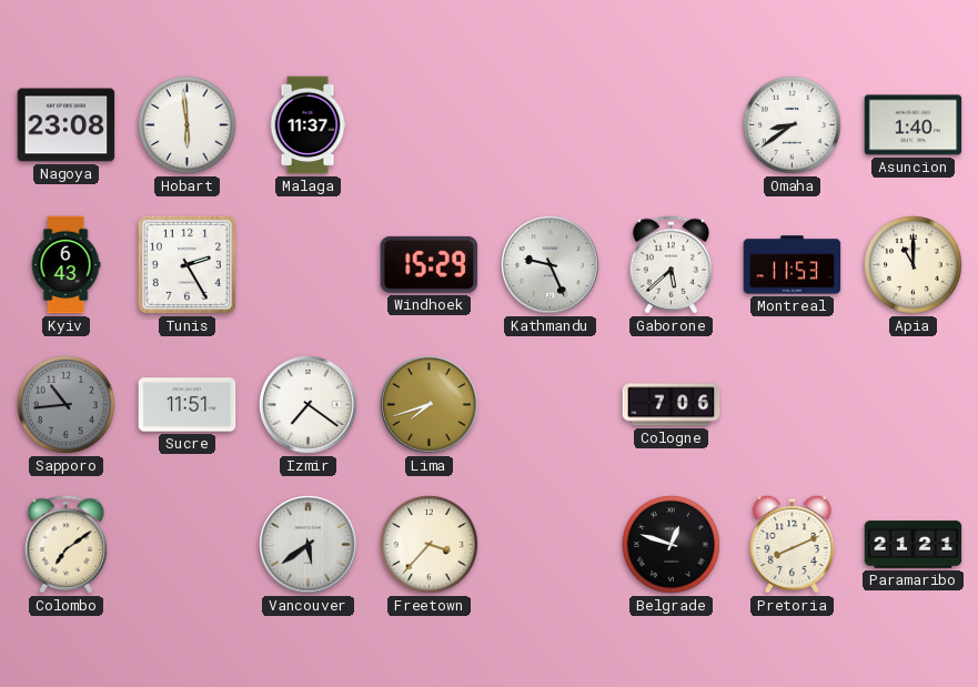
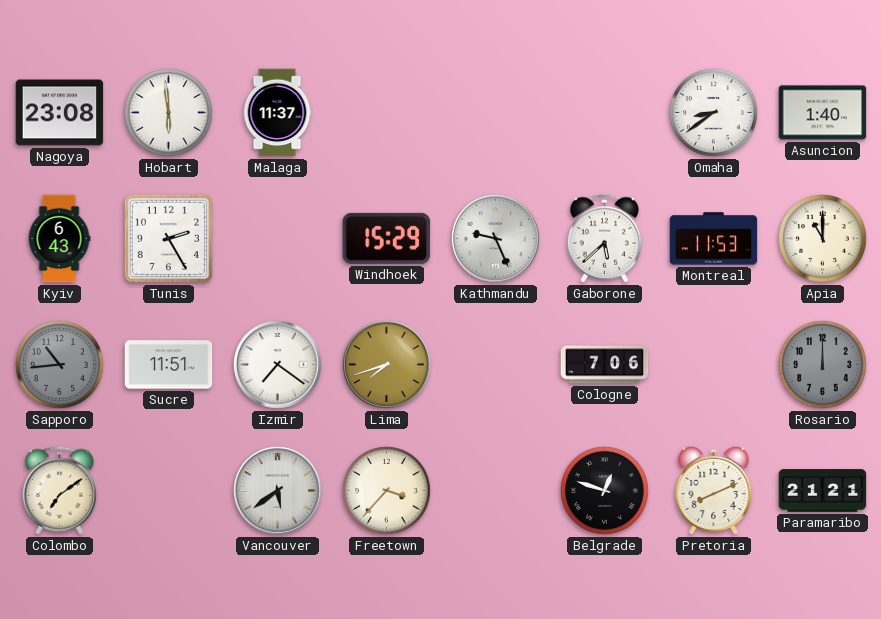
Rosario: none -> 12:00 (823, 365)
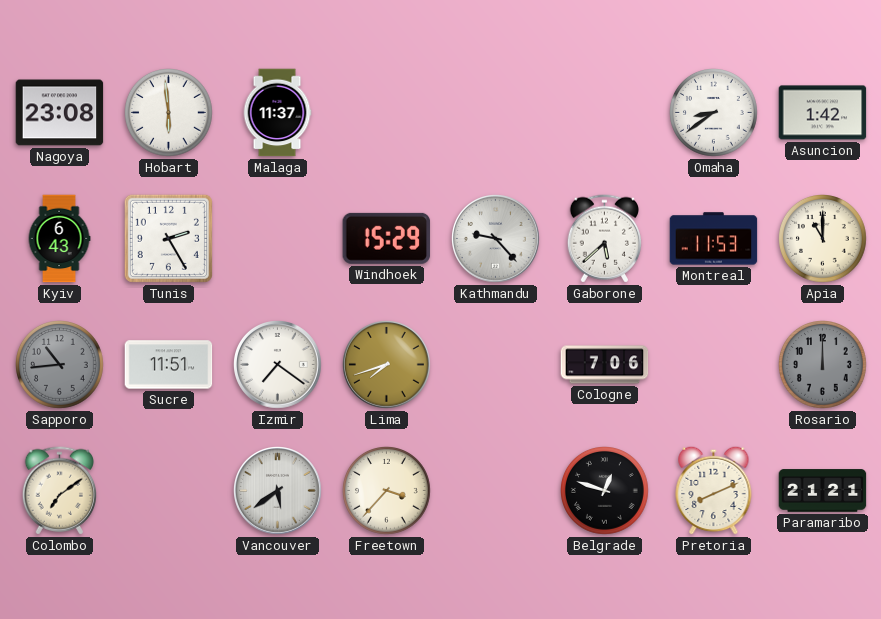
Asuncion: 1:40 -> 1:42 (823, 113)
Kathmandu: 9:26 -> 9:23 (496, 239)
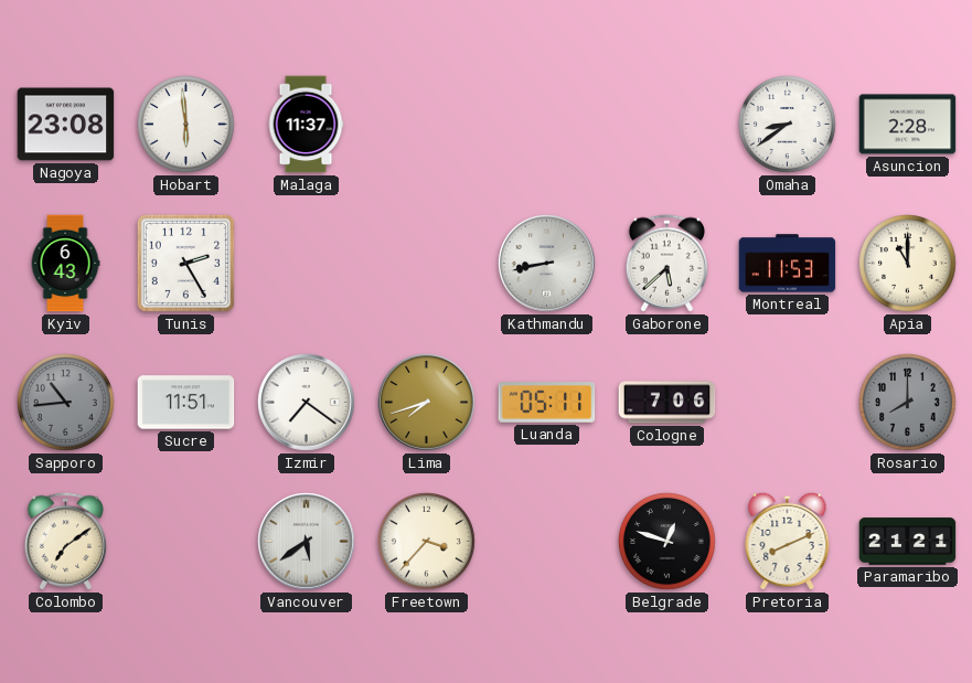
Asuncion: 1:42 -> 2:28 (908, 125)
Windhoek: 15:29 -> none (387, 238)
Kathmandu: 9:23 -> 8:43 (547, 264)
Luanda: none -> 05:11 (547, 403)
Rosario: 12:00 -> 8:00 (908, 403)
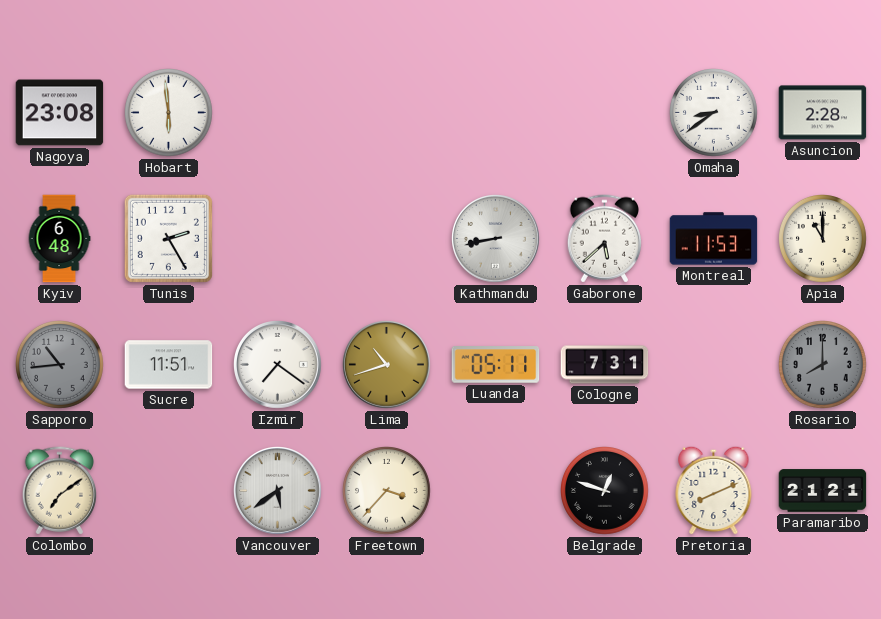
Malaga: 11:37 -> none (306, 125)
Kyiv: 6:43 -> 6:48 (59, 239)
Lima: 7:42 -> 10:42 (387, 365)
Cologne: 7:06 -> 7:31 (605, 365)
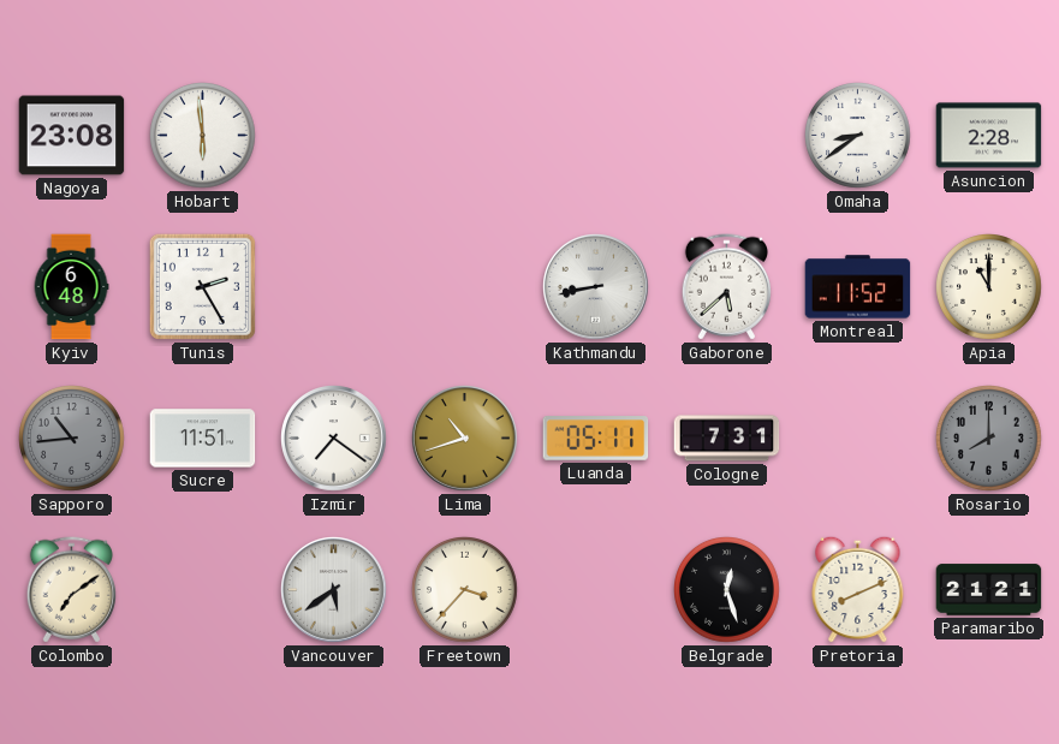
Montreal: 11:53 -> 11:52 (858, 287)
Belgrade: 12:48 -> 12:27 (727, 590)
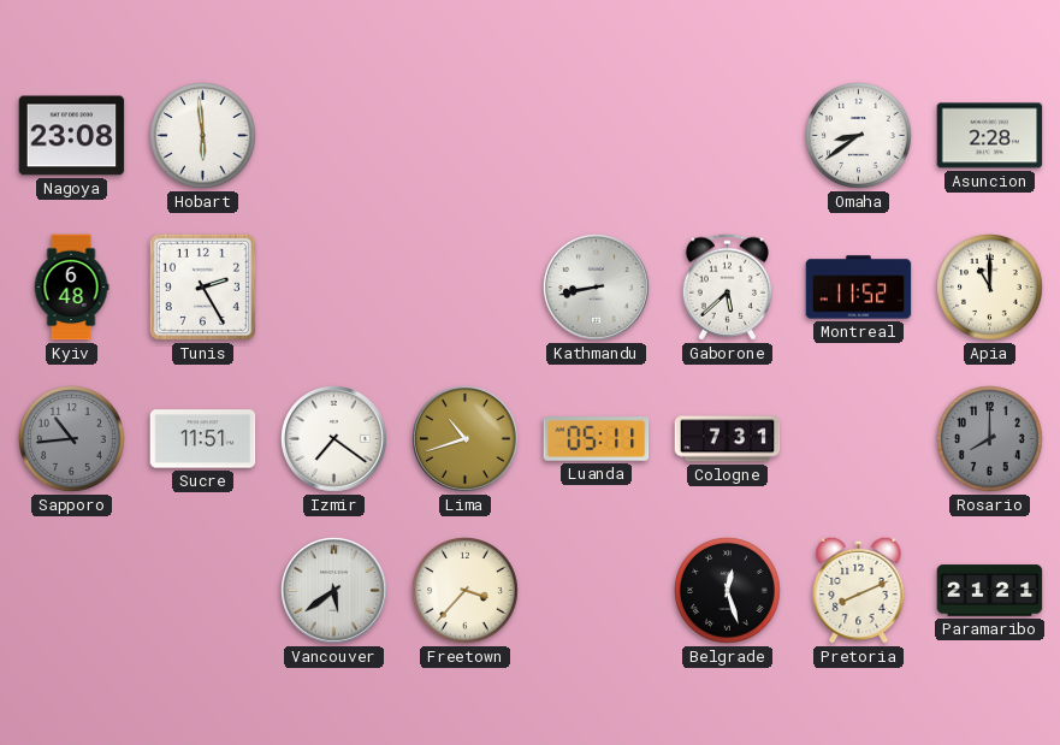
Colombo: 7:09 -> none (71, 590)
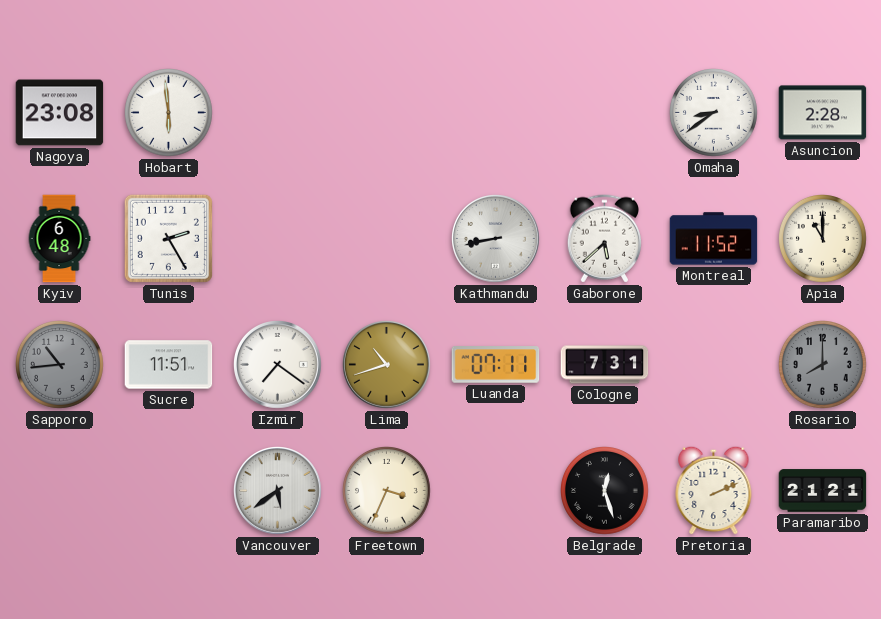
Luanda: 05:11 -> 07:11 (496, 365)
Freetown: 3:37 -> 3:34 (387, 491)
Pretoria: 8:11 -> 2:11 (714, 490)
